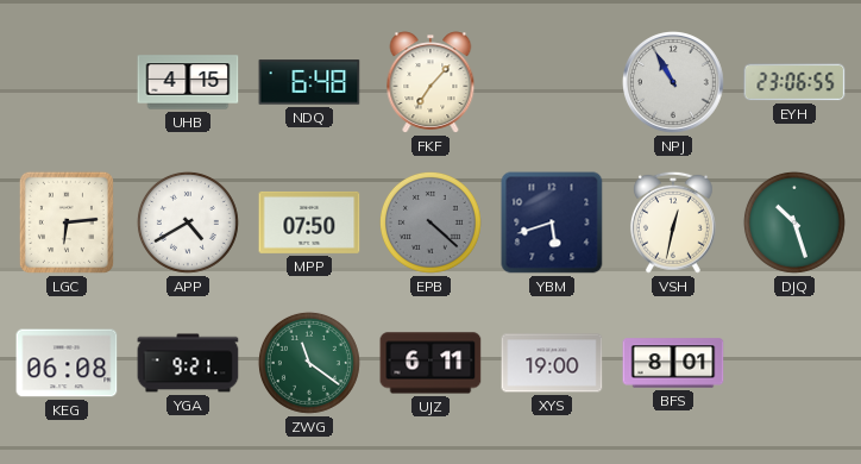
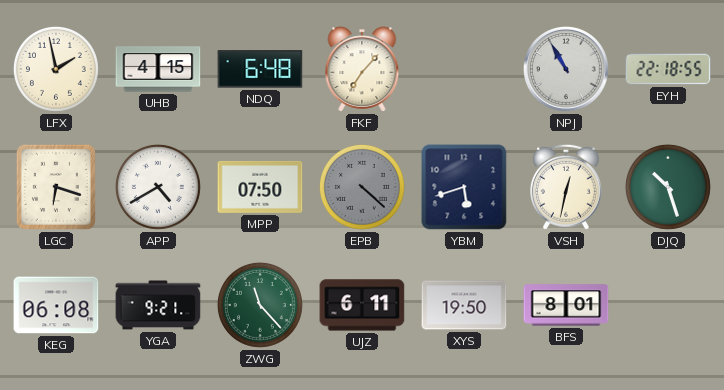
LFX: none -> 1:58 (56, 69)
EYH: 23:06 -> 22:18 (668, 69)
LGC: 6:14 -> 6:18 (56, 187)
ZWG: 11:21 -> 11:23 (260, 305)
XYS: 19:00 -> 19:50 (464, 305)
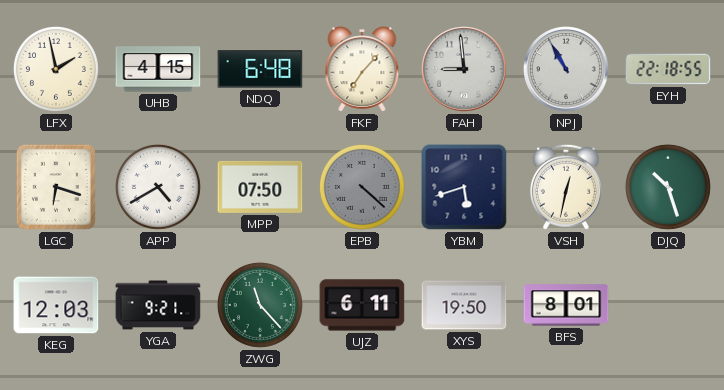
FAH: none -> 8:59 (465, 70)
KEG: 06:08 -> 12:03 (56, 305)
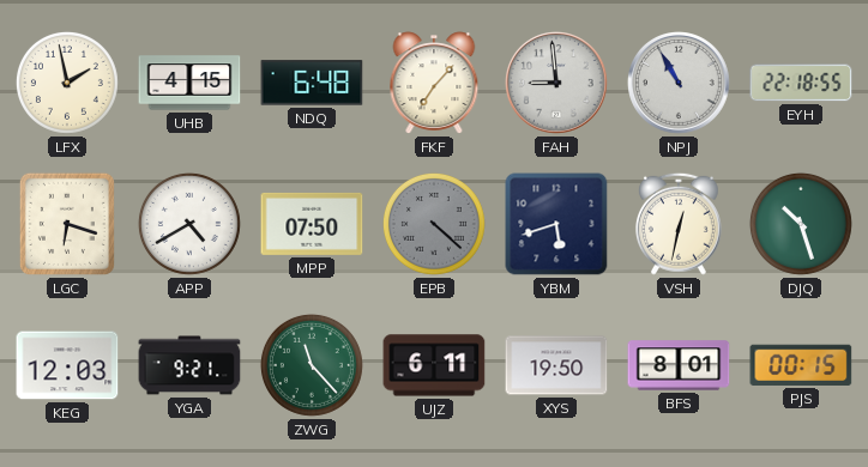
PJS: none -> 00:15 (801, 365)
